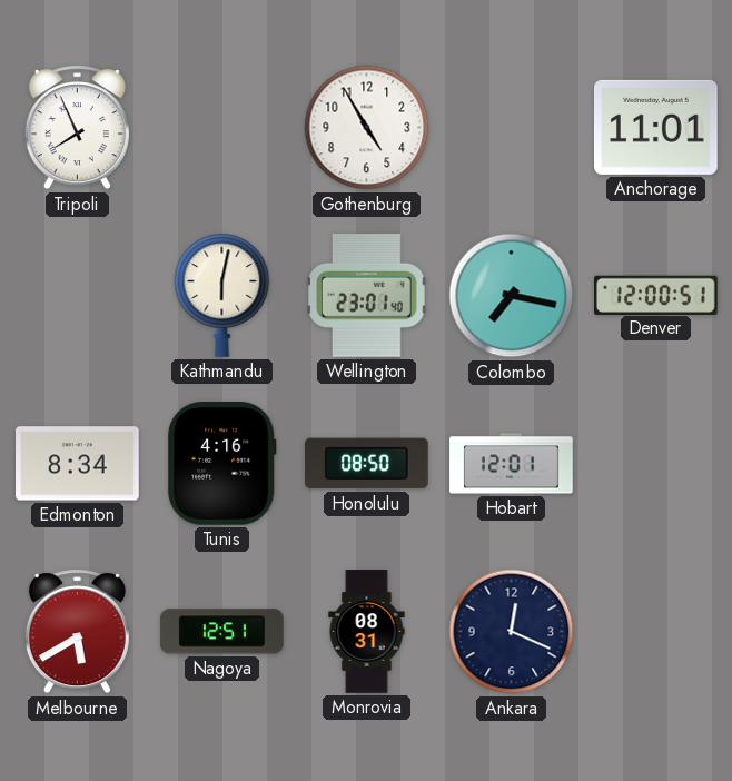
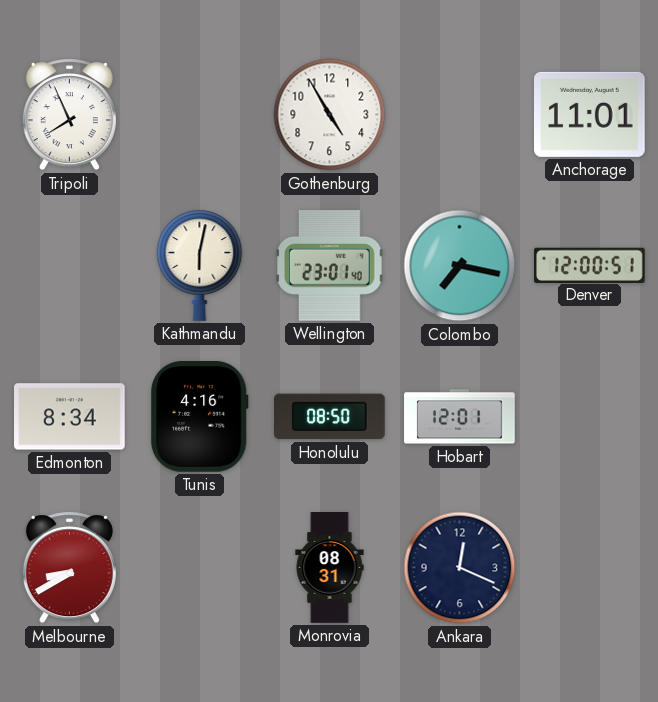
Melbourne: 5:40 -> 8:40 (69, 568)
Nagoya: 12:51 -> none (222, 632)
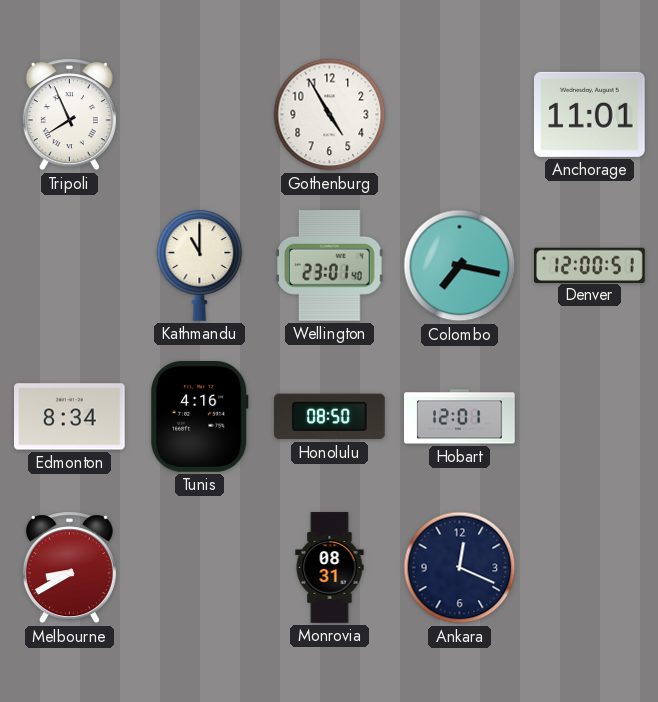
Kathmandu: 6:02 -> 11:00 (200, 265)
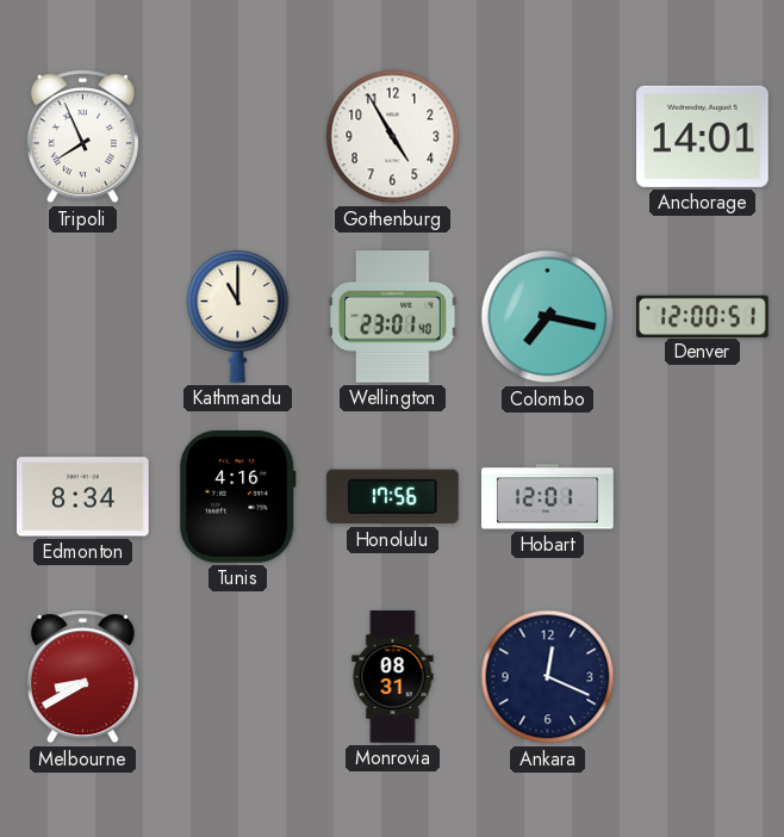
Anchorage: 11:01 -> 14:01 (703, 136)
Honolulu: 08:50 -> 17:56 (392, 497)
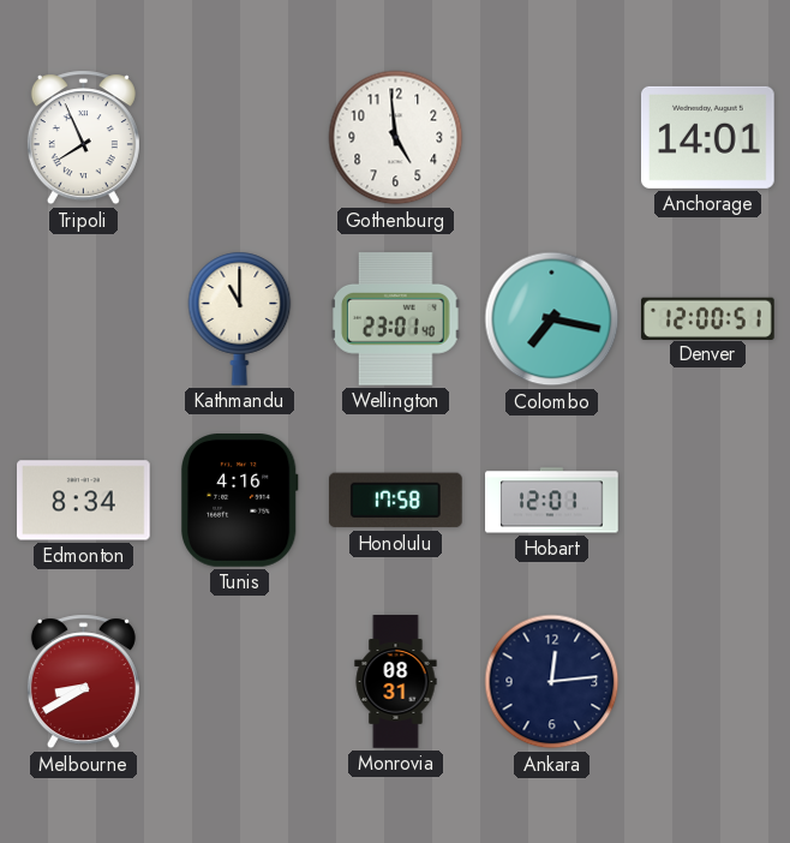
Gothenburg: 4:55 -> 4:59 (396, 138)
Honolulu: 17:56 -> 17:58 (395, 501)
Ankara: 12:19 -> 12:14 (552, 682)
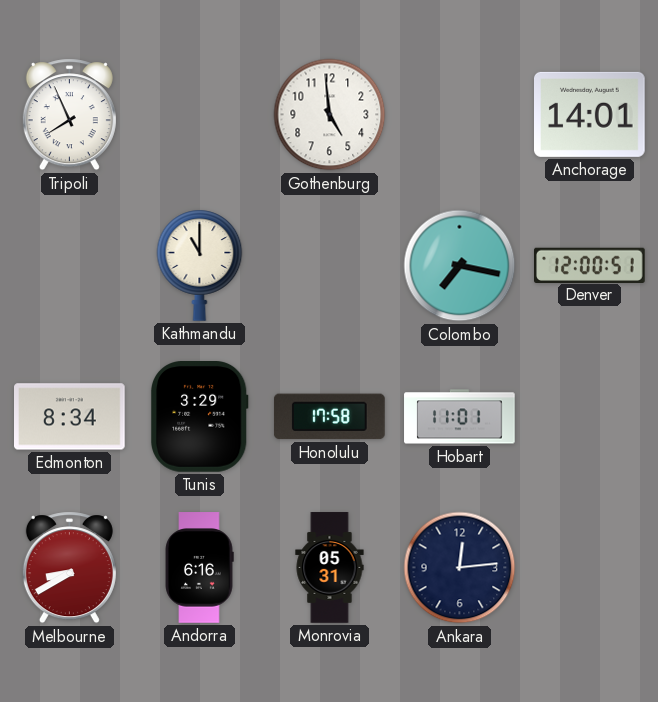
Wellington: 23:01 -> none (396, 319)
Tunis: 4:16 -> 3:29 (199, 417)
Hobart: 12:01 -> 11:01 (460, 417)
Andorra: none -> 6:16 (199, 568)
Monrovia: 08:31 -> 05:31 (330, 568)
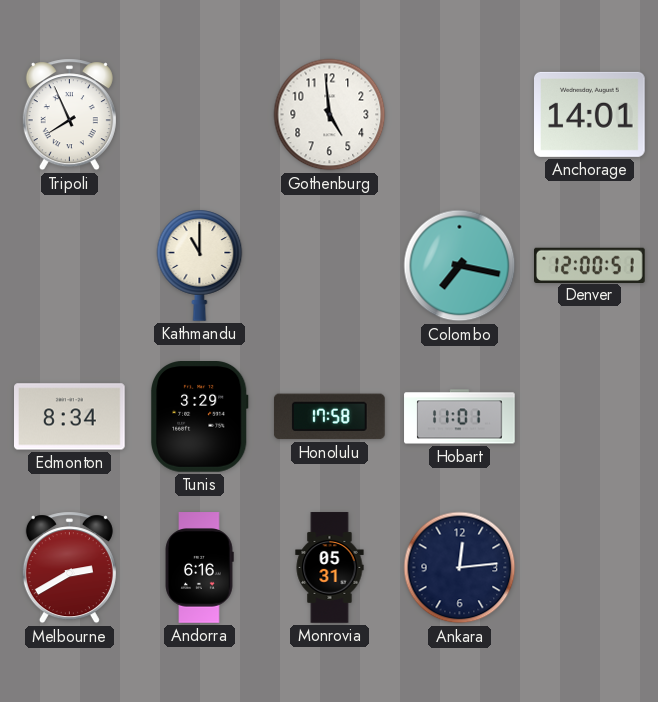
Melbourne: 8:40 -> 2:40 (69, 568)
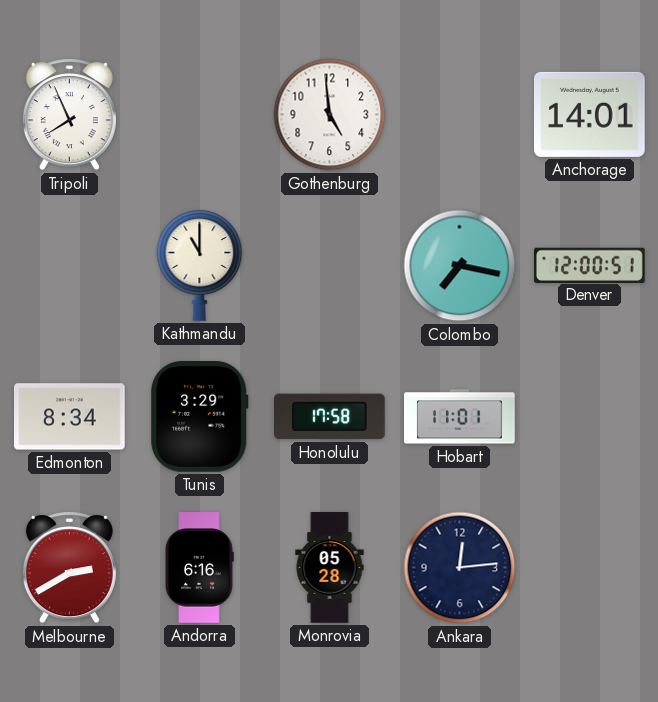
Monrovia: 05:31 -> 05:28 (330, 568)
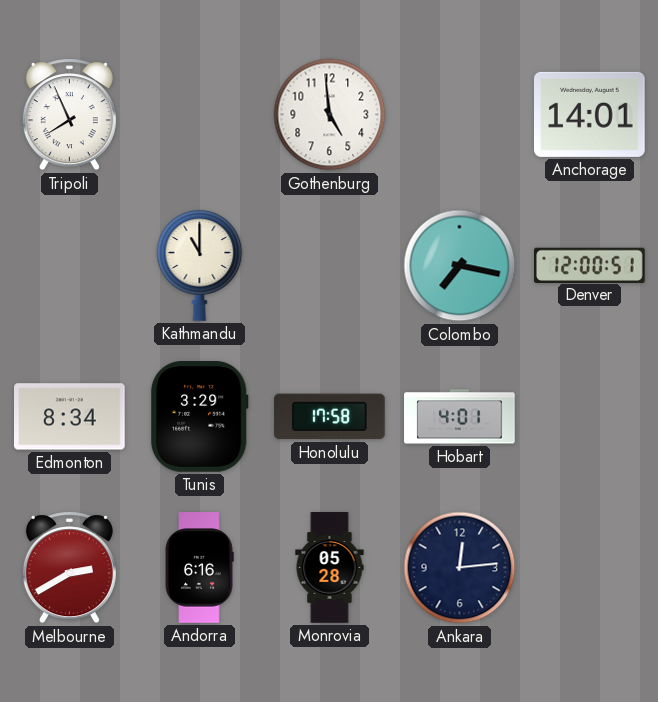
Hobart: 11:01 -> 4:01 (460, 417)
